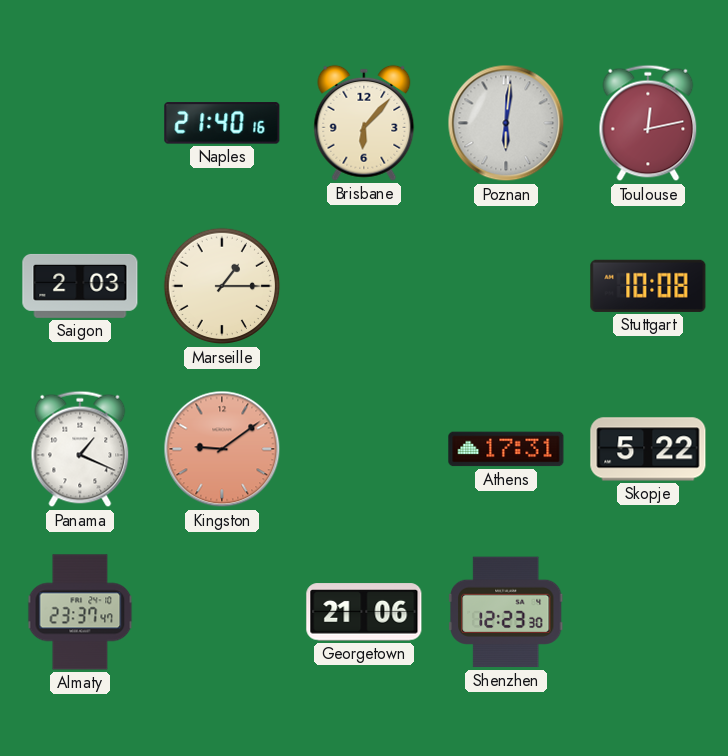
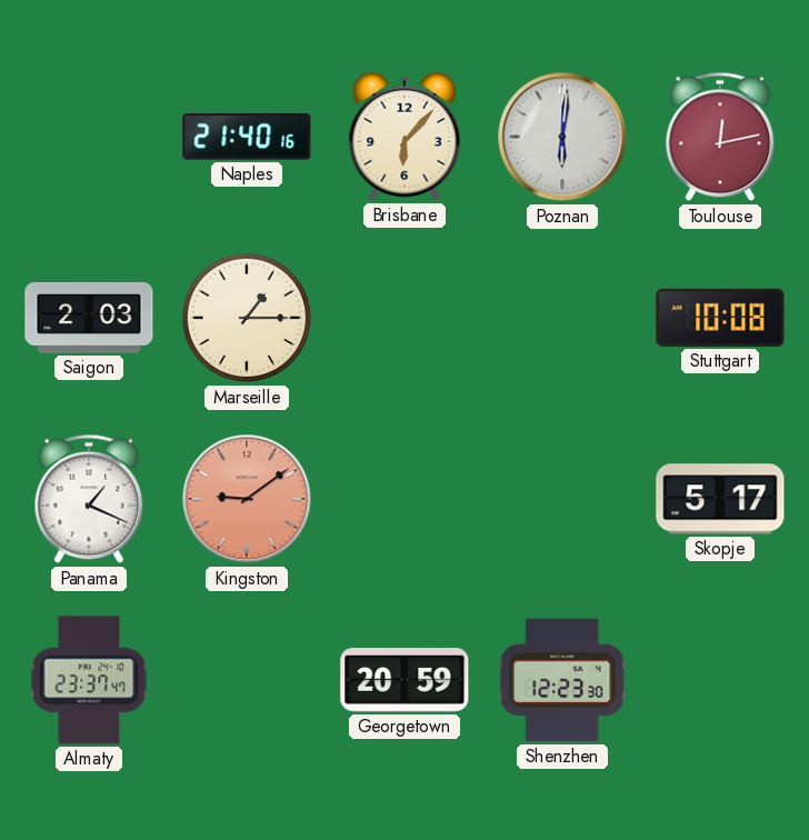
Athens: 17:31 -> none (506, 449)
Skopje: 5:22 -> 5:17 (720, 499)
Georgetown: 21:06 -> 20:59 (404, 680)
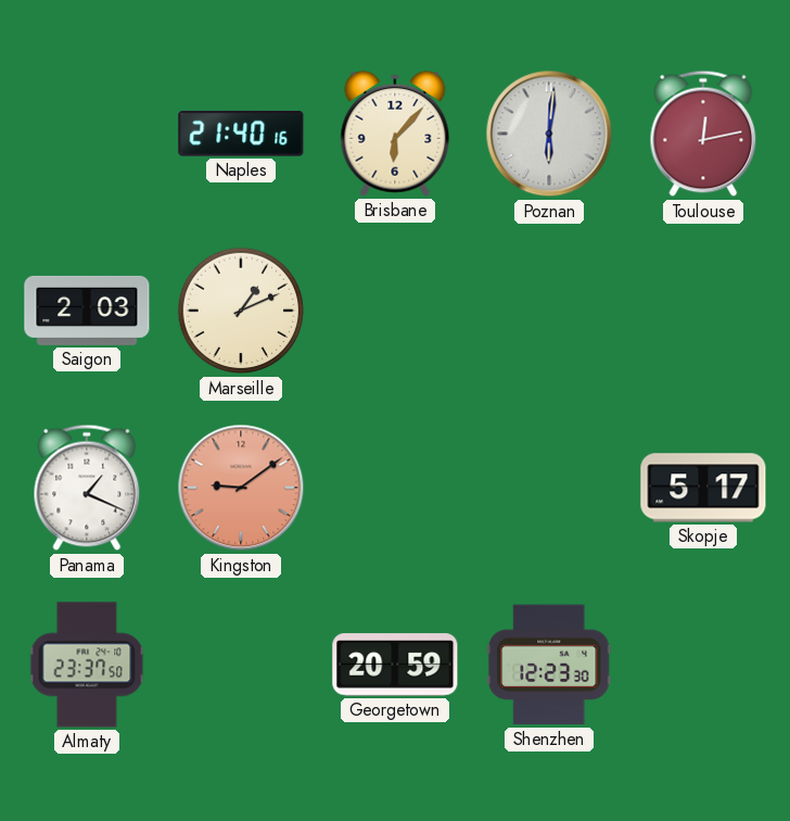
Marseille: 1:15 -> 1:11 (241, 311)
Stuttgart: 10:08 -> none (720, 318)
Almaty: 23:37:47 -> 23:37:50 (87, 665)
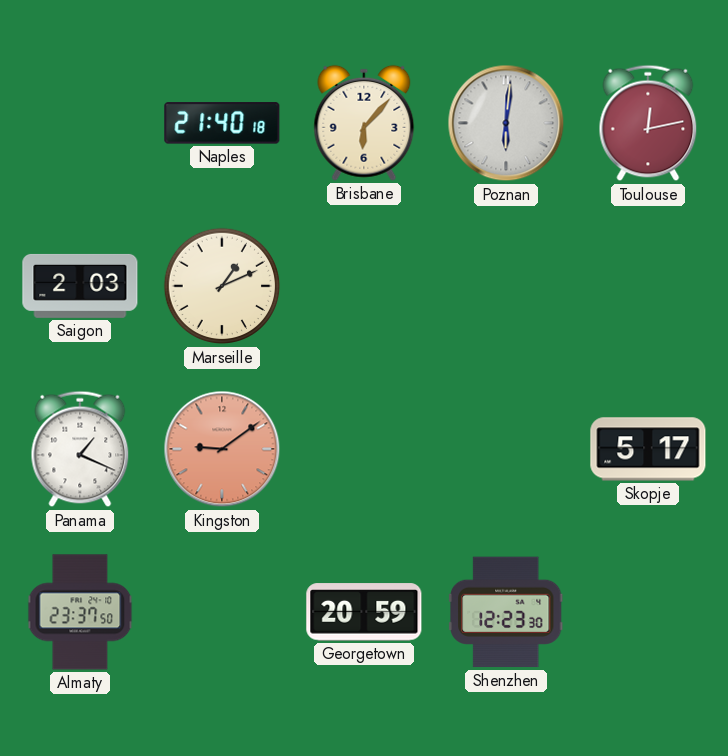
Naples: 21:40:16 -> 21:40:18 (222, 123)
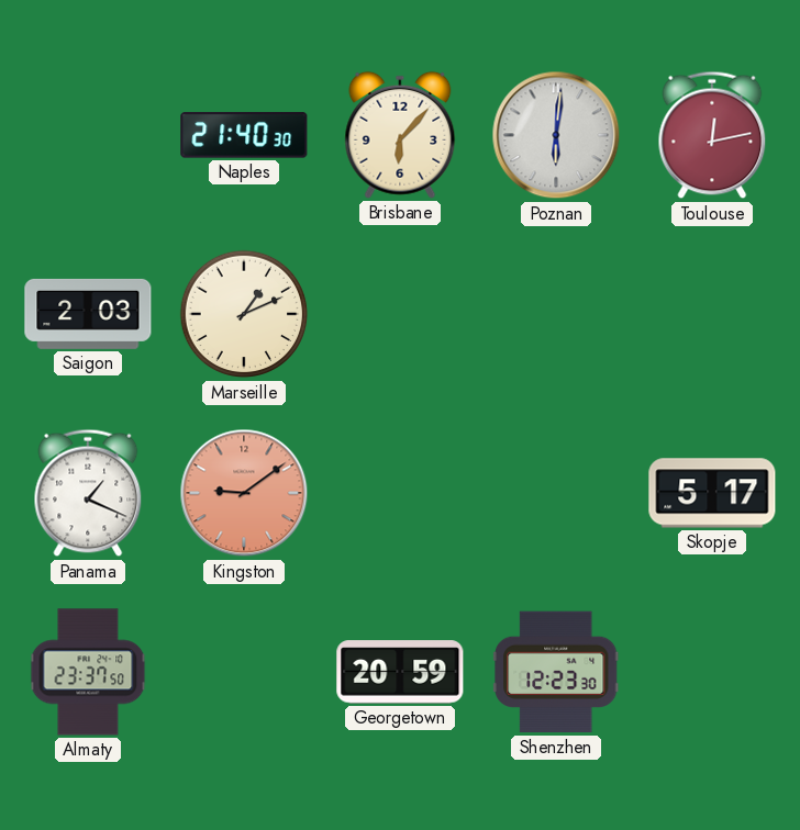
Naples: 21:40:18 -> 21:40:30 (244, 135)
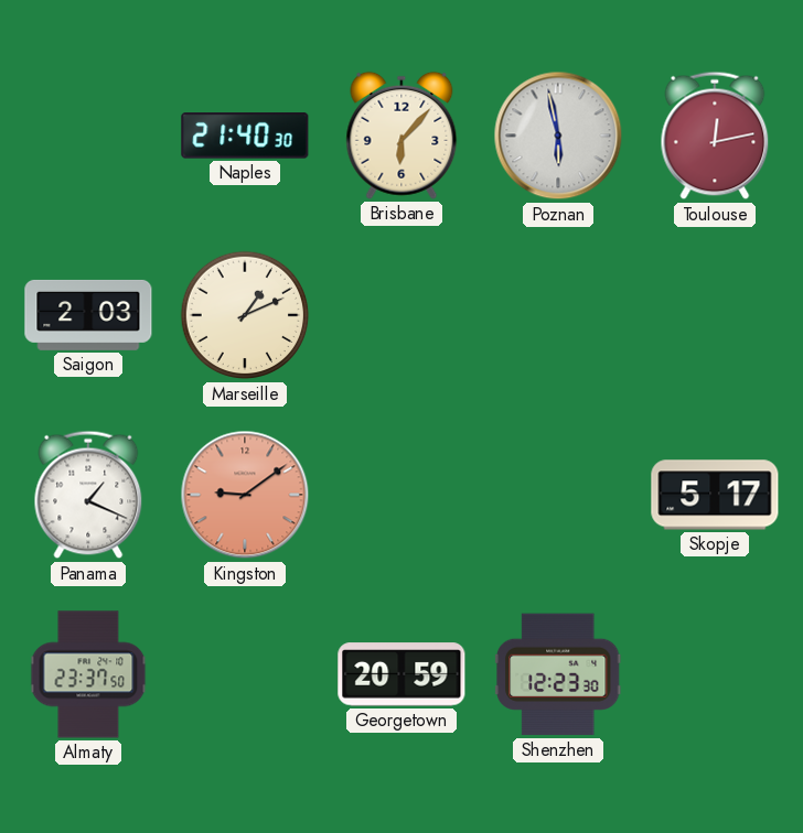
Poznan: 6:01 -> 5:58 (558, 136)
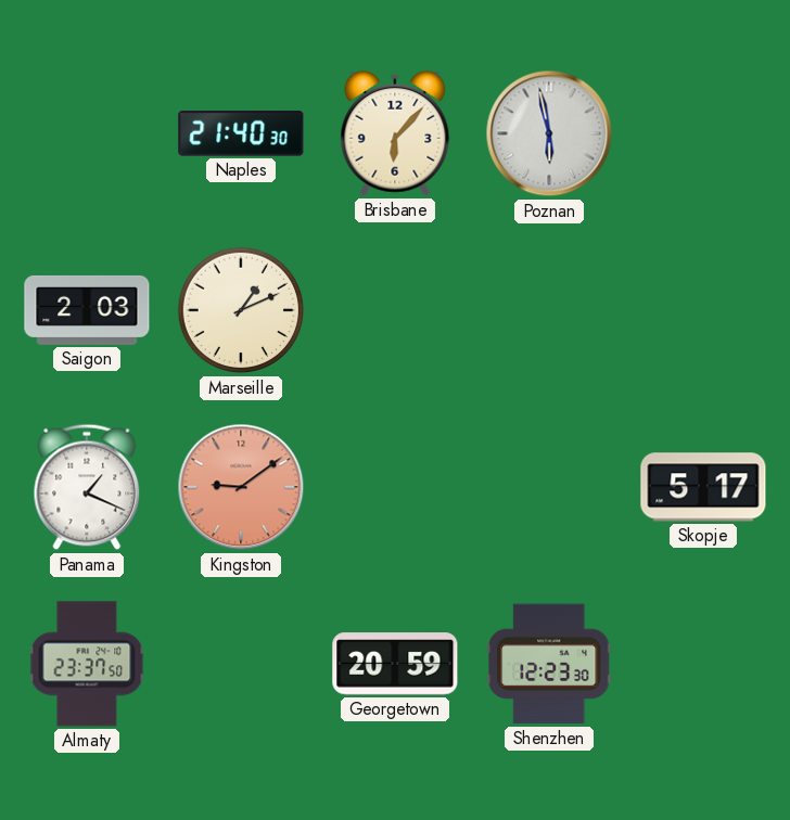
Toulouse: 12:13 -> none (715, 136)
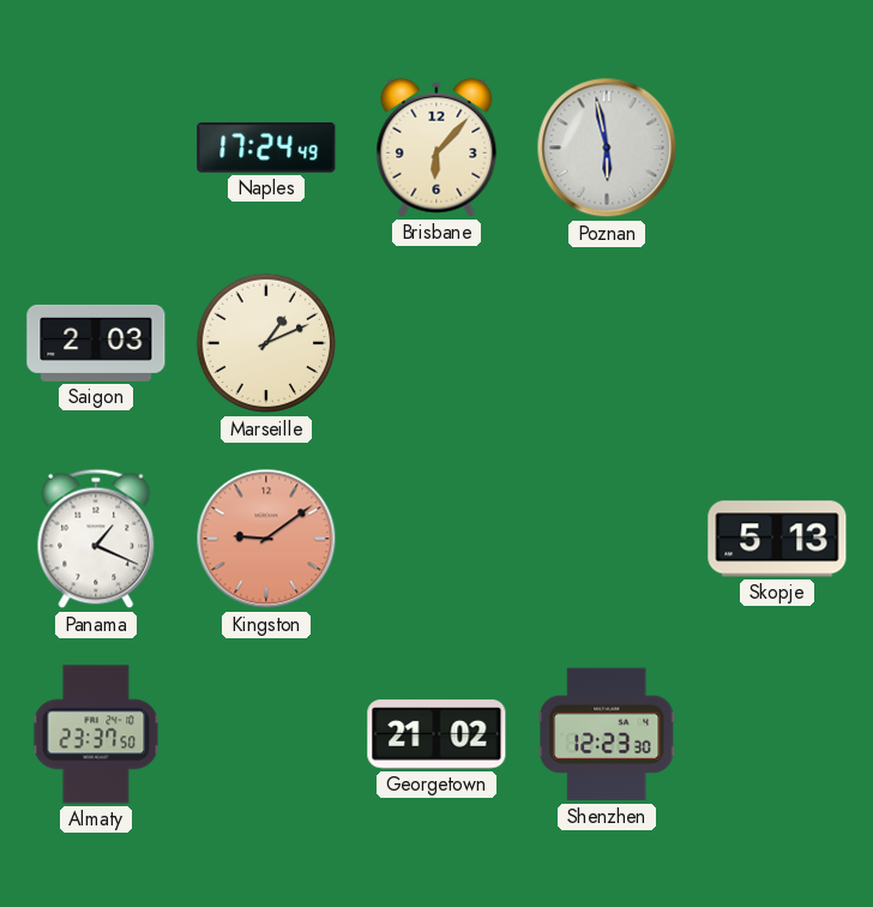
Naples: 21:40 -> 17:24 (266, 148)
Skopje: 5:17 -> 5:13 (777, 539)
Georgetown: 20:59 -> 21:02 (436, 734)
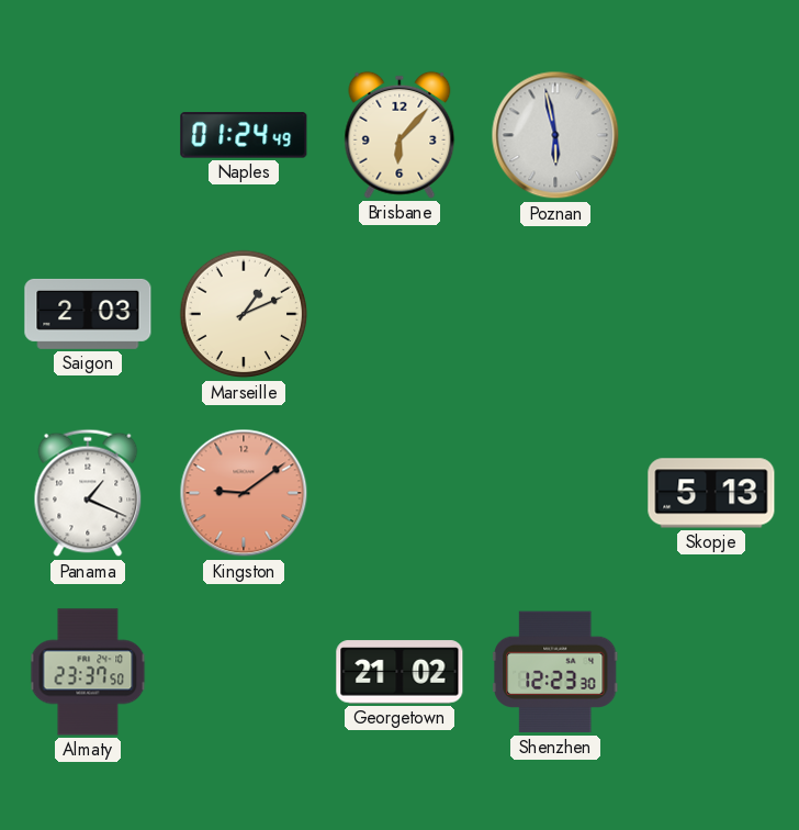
Naples: 17:24 -> 01:24 (244, 135)
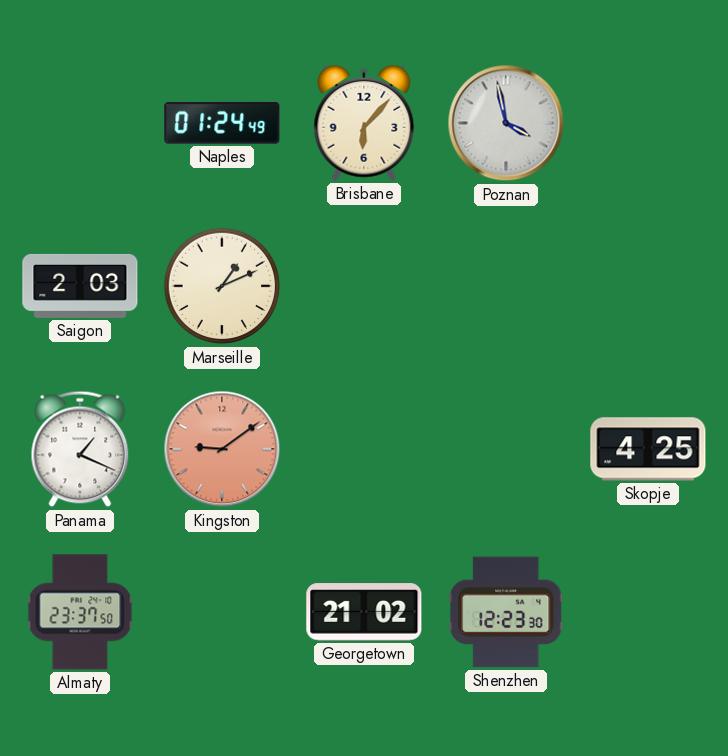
Poznan: 5:58 -> 3:58 (506, 123)
Skopje: 5:13 -> 4:25 (648, 449)
